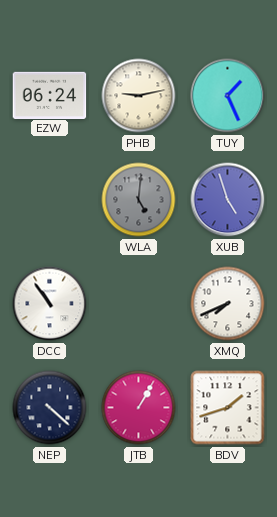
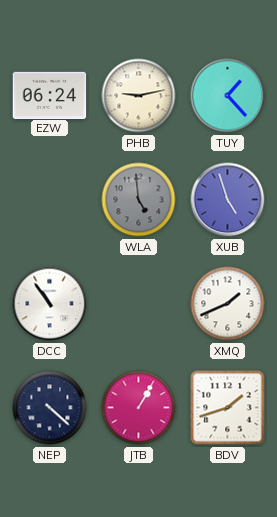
TUY: 1:26 -> 1:23 (228, 96)
WLA: 5:01 -> 4:59 (139, 200)
XMQ: 7:41 -> 1:41 (228, 304)
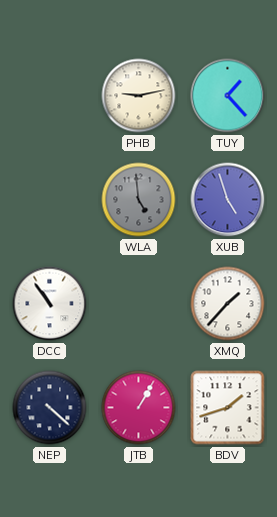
EZW: 06:24 -> none (50, 95)
XMQ: 1:41 -> 1:37 (228, 304)
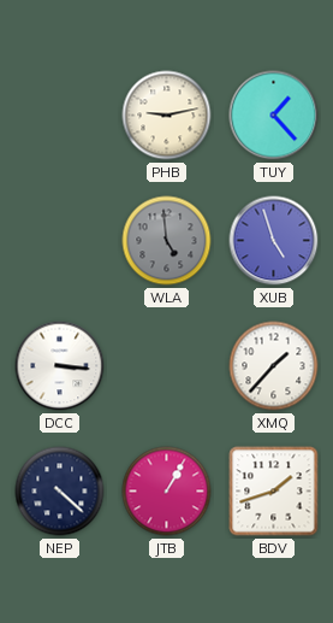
DCC: 10:54 -> 3:16 (60, 366)
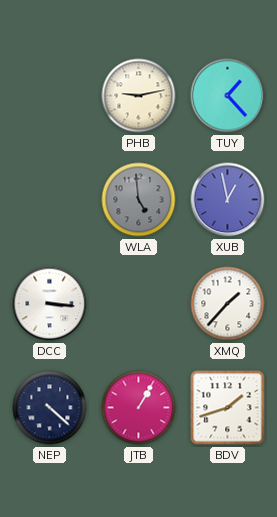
XUB: 4:57 -> 12:58 (228, 200)
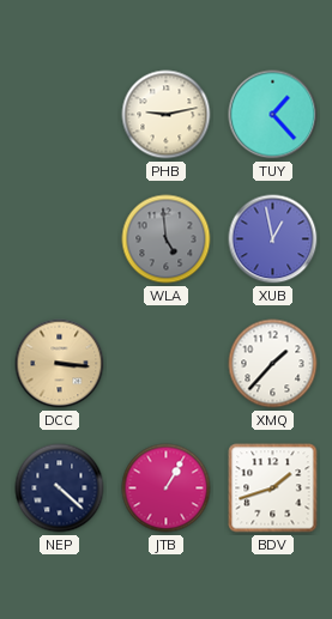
DCC dial: white -> champagne (60, 364)
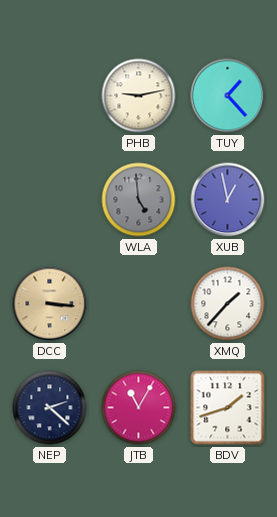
NEP: 4:22 -> 2:22 (50, 408)
JTB: 1:05 -> 11:05 (139, 408)
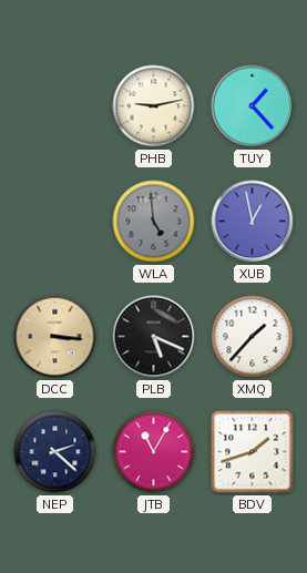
PLB: none -> 5:19 (154, 337)
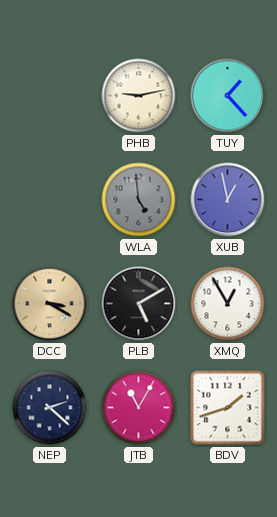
DCC: 3:16 -> 3:20 (50, 304)
PLB: 5:19 -> 5:10 (139, 304)
XMQ: 1:37 -> 12:55 (228, 304)
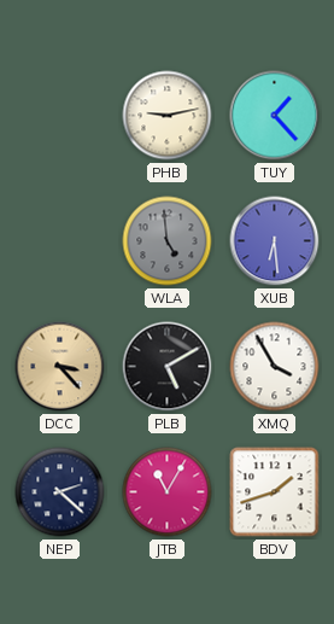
XUB: 12:58 -> 6:29 (275, 241)
DCC: 3:20 -> 3:23 (60, 367)
XMQ: 12:55 -> 3:55 (275, 367)
